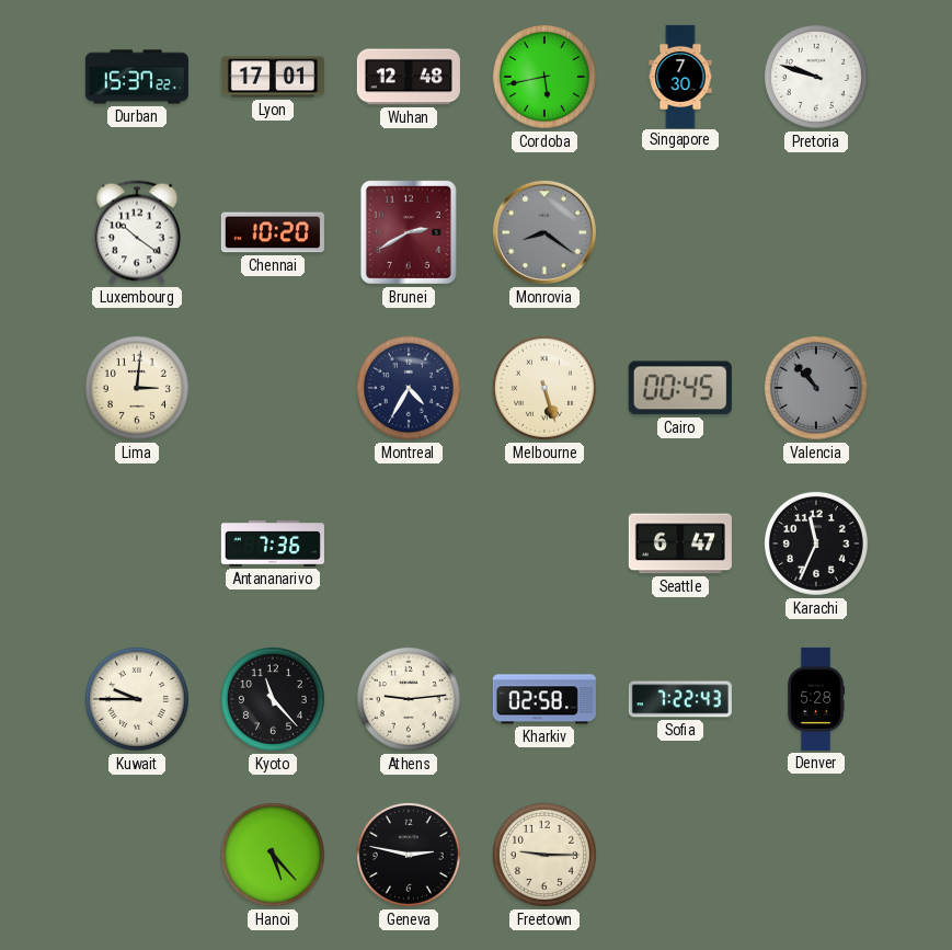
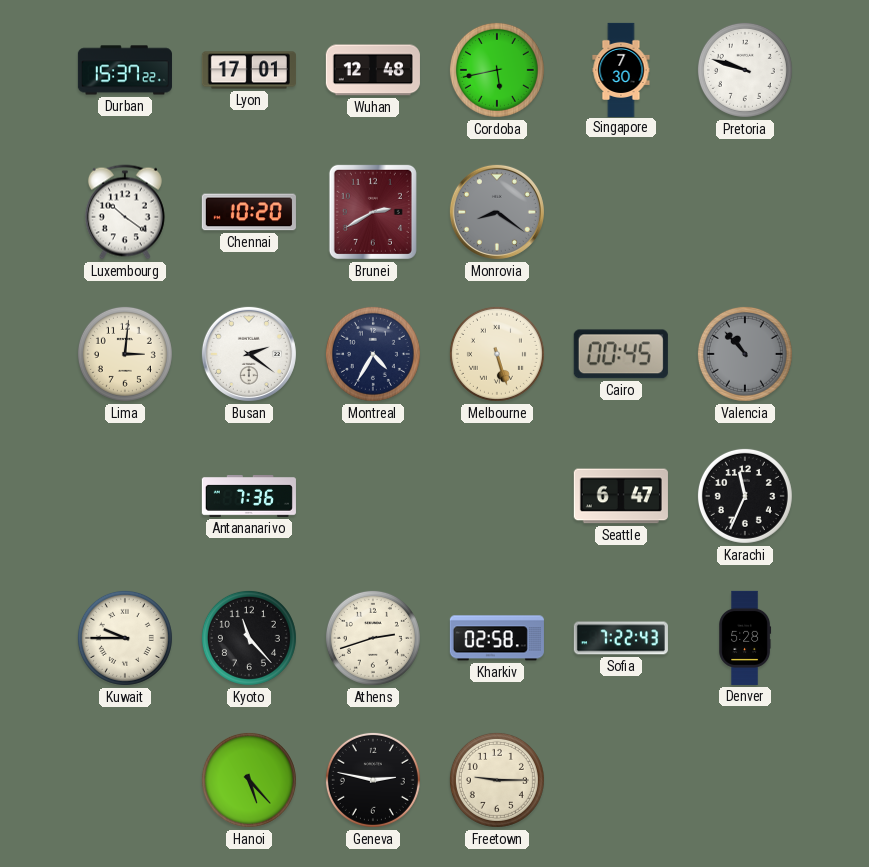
Busan: none -> 2:21 (249, 354)
Athens: 9:14 -> 2:42 (373, 638)
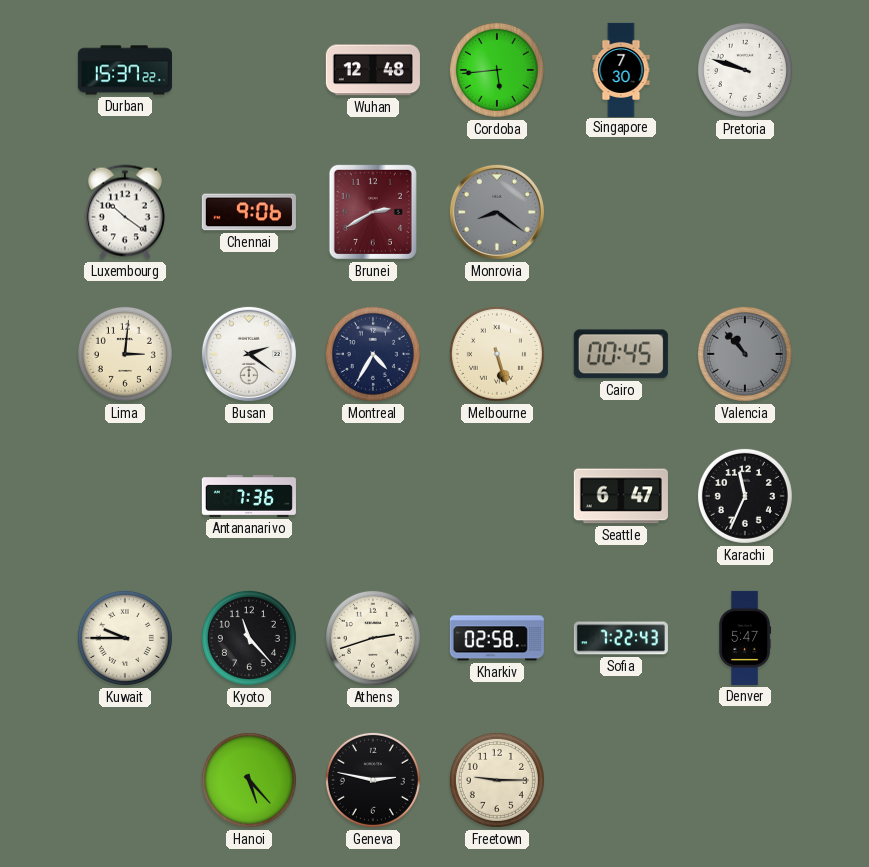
Lyon: 17:01 -> none (249, 70)
Cordoba: 5:43 -> 5:44 (497, 70)
Chennai: 10:20 -> 9:06 (249, 212)
Denver: 5:28 -> 5:47 (745, 638)
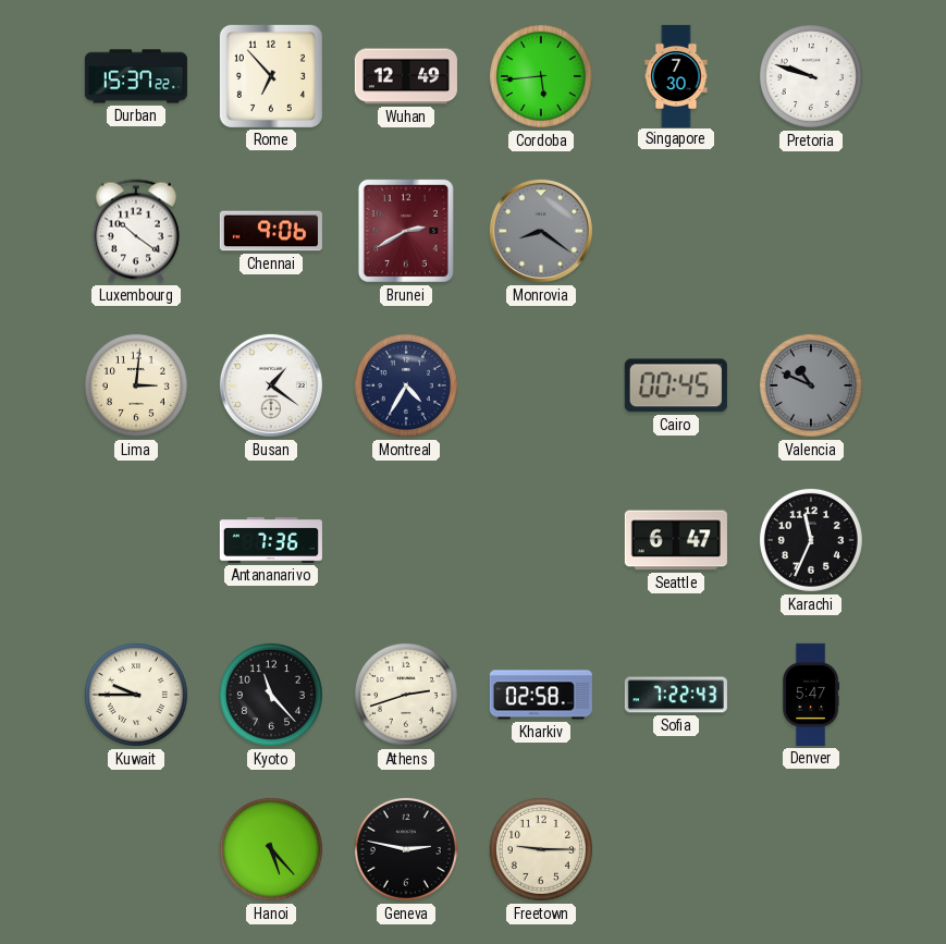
Rome: none -> 6:53 (271, 76)
Wuhan: 12:48 -> 12:49 (406, 76)
Busan: 2:21 -> 1:21 (271, 385)
Melbourne: 5:27 -> none (497, 354)
Valencia: 10:53 -> 10:49 (811, 385)
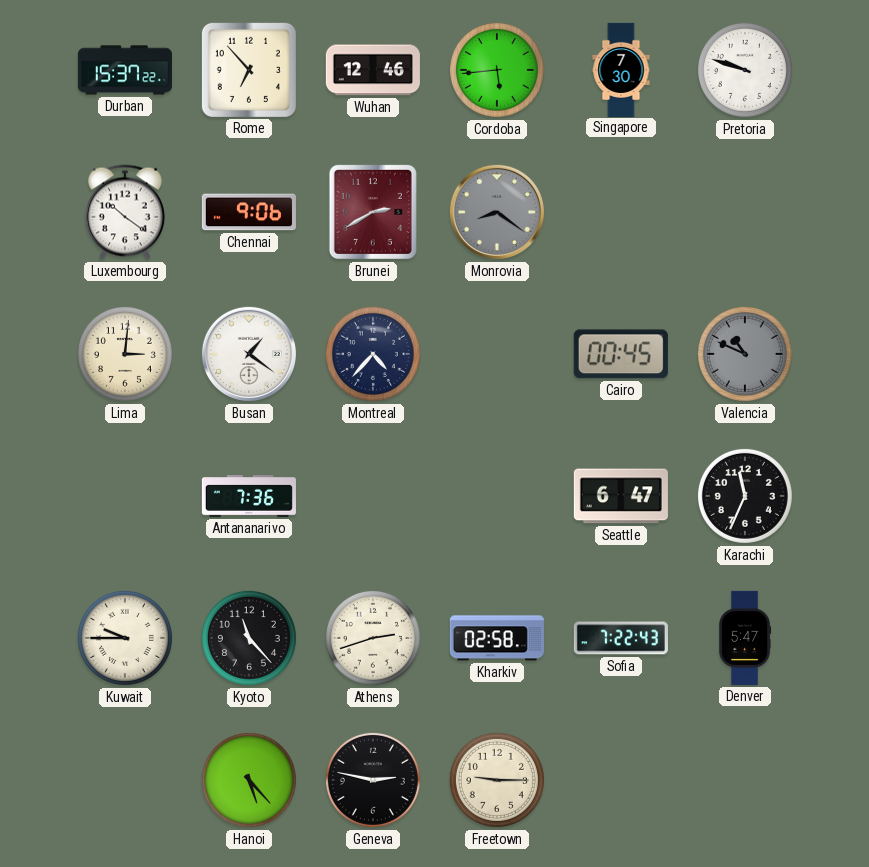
Wuhan: 12:49 -> 12:46 (373, 70)
Montreal: 4:35 -> 4:37 (373, 354)
